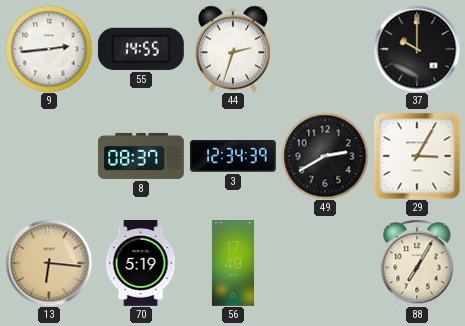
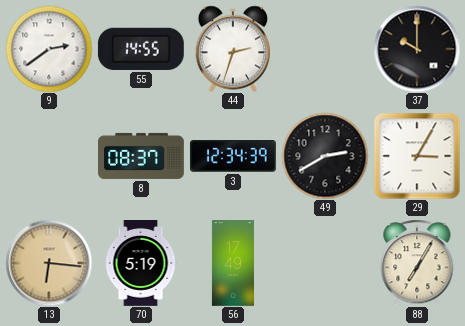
9: 2:44 -> 2:39 (49, 49)
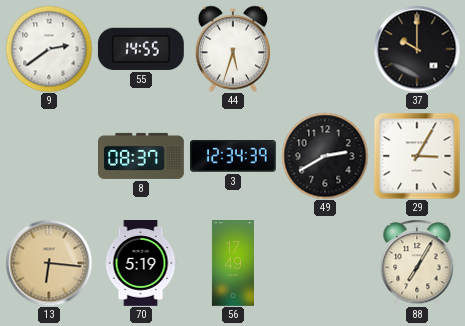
44: 2:33 -> 5:33 (233, 49)
